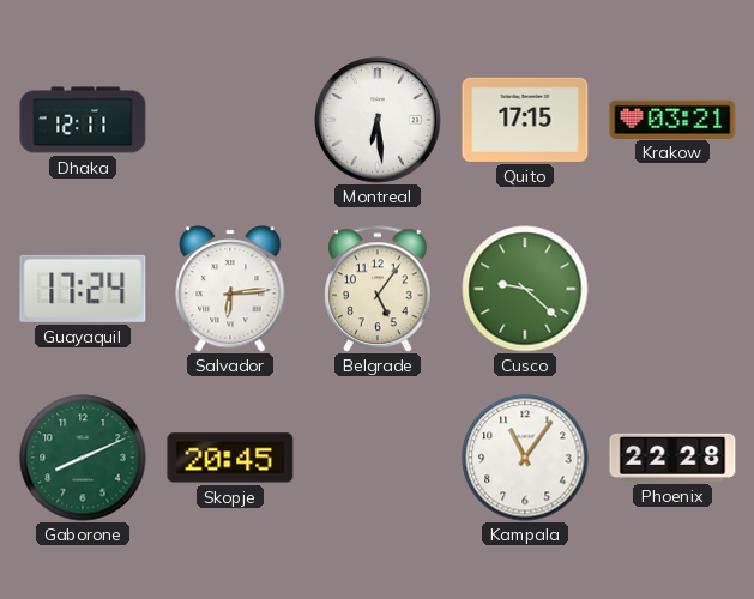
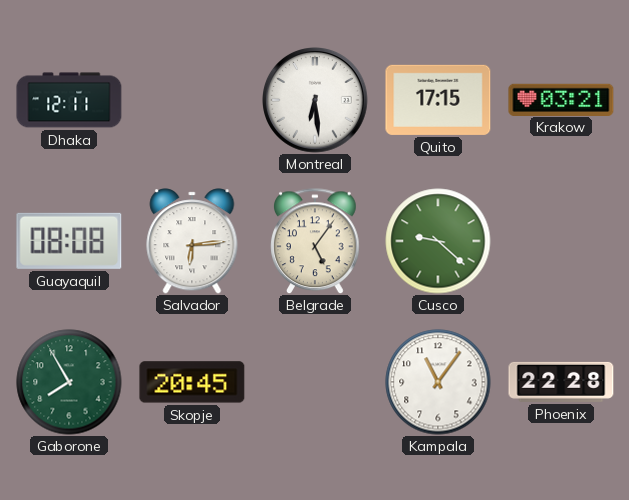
Guayaquil: 17:24 -> 08:08 (69, 241)
Gaborone: 8:11 -> 7:55 (69, 382)
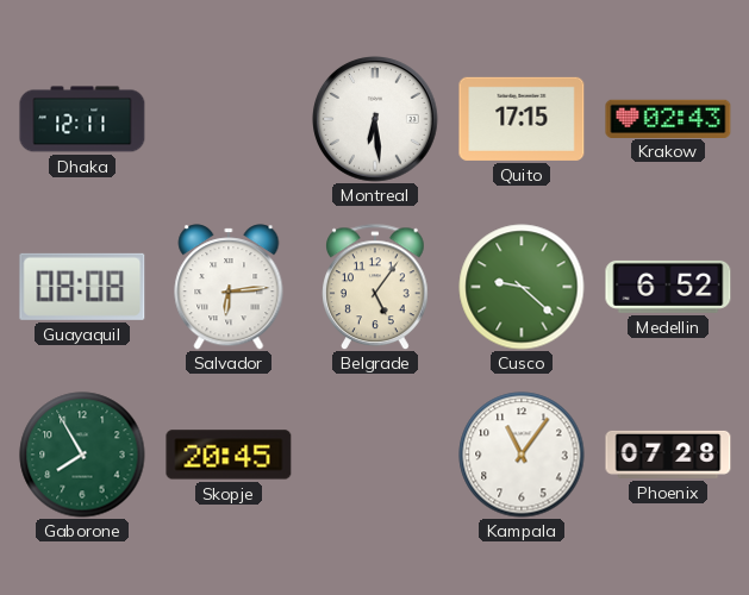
Krakow: 03:21 -> 02:43 (668, 118)
Medellin: none -> 6:52 (668, 287)
Phoenix: 22:28 -> 07:28 (668, 455)
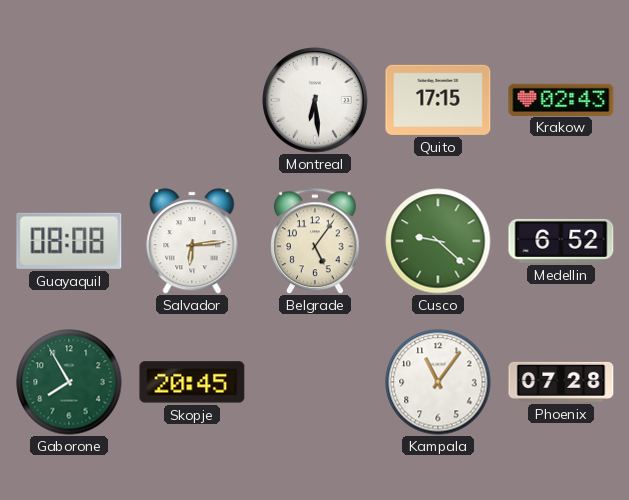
Dhaka: 12:11 -> none (82, 119)
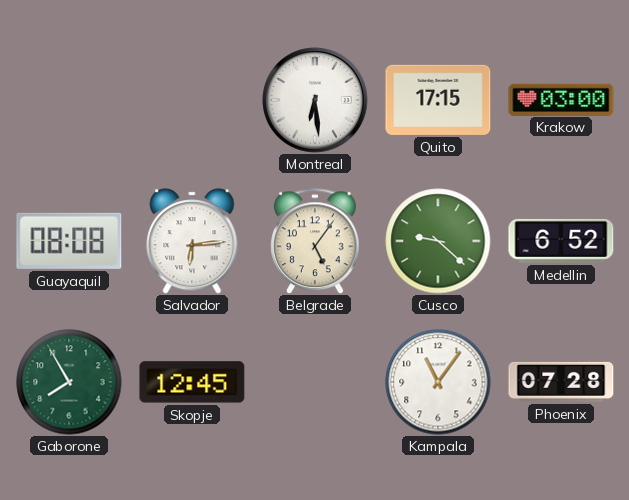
Krakow: 02:43 -> 03:00 (561, 99)
Skopje: 20:45 -> 12:45 (192, 382)
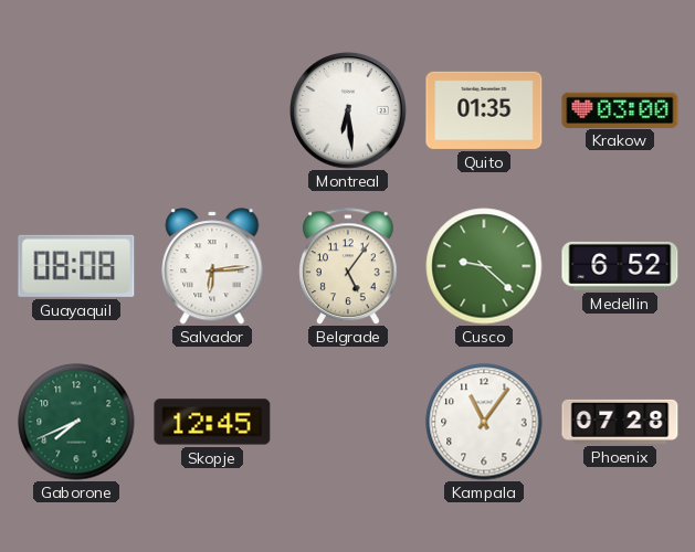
Quito: 17:15 -> 01:35 (484, 110)
Gaborone: 7:55 -> 7:41 (76, 422)
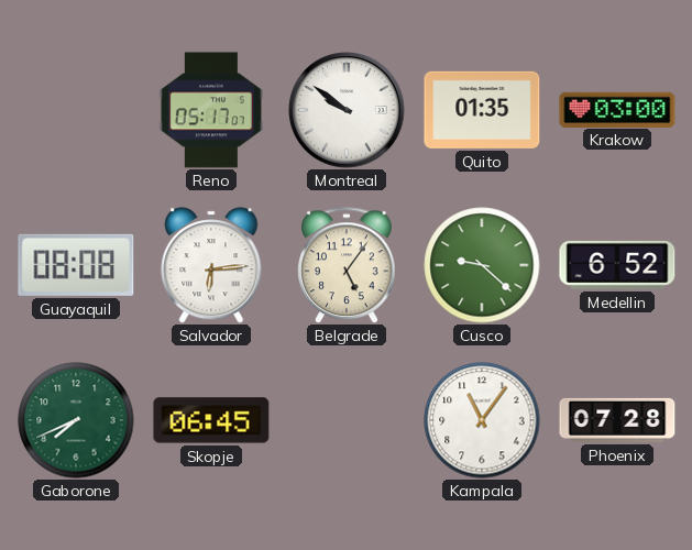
Reno: none -> 05:17 (211, 110)
Montreal: 6:29 -> 9:51 (348, 111)
Skopje: 12:45 -> 06:45 (211, 420)
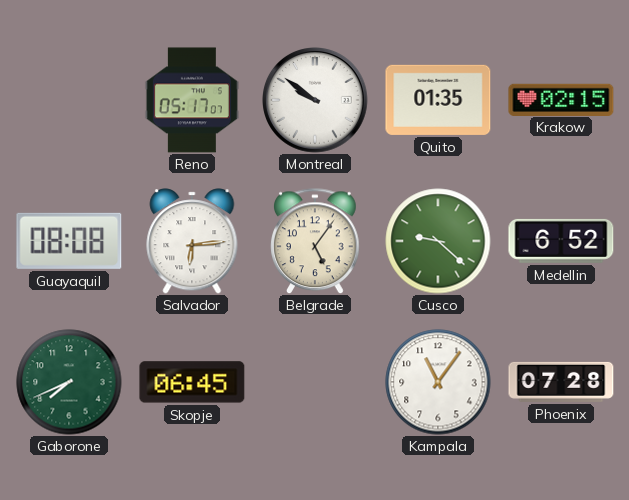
Krakow: 03:00 -> 02:15 (561, 99)
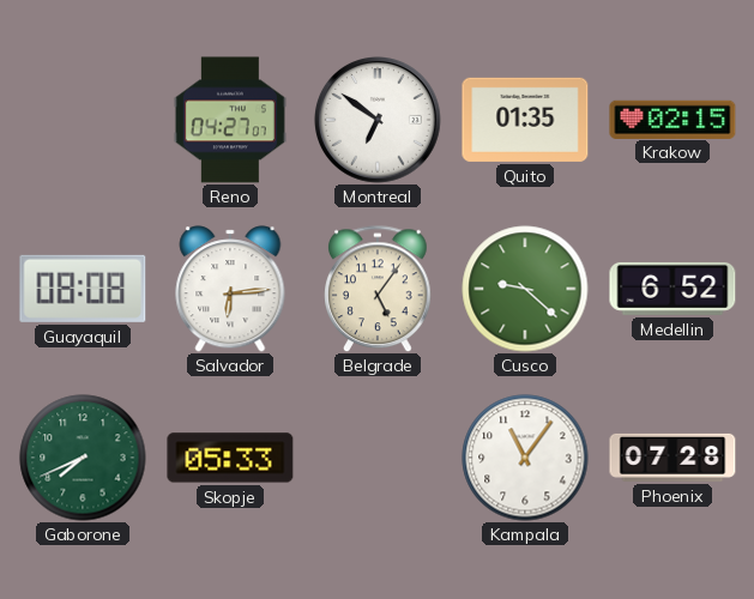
Reno: 05:17 -> 04:27 (230, 120)
Montreal: 9:51 -> 6:51 (379, 121)
Skopje: 06:45 -> 05:33 (230, 458)
